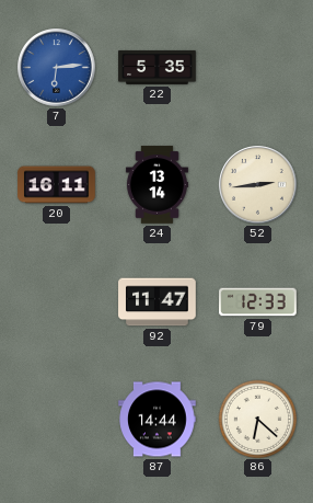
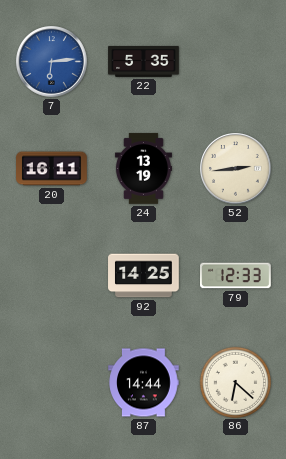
24: 13:14 -> 13:19 (143, 169)
92: 11:47 -> 14:25 (144, 276)
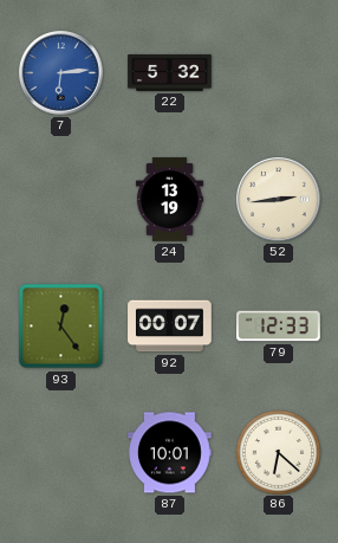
22: 5:35 -> 5:32 (170, 72)
20: 16:11 -> none (52, 169)
93: none -> 12:24 (61, 327)
92: 14:25 -> 00:07 (170, 327)
87: 14:44 -> 10:01 (170, 453)
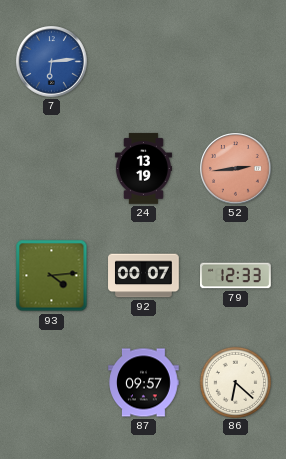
22: 5:32 -> none (170, 72)
52 dial: cream -> salmon (236, 169)
93: 12:24 -> 4:14 (52, 276)
87: 10:01 -> 09:57 (144, 383)
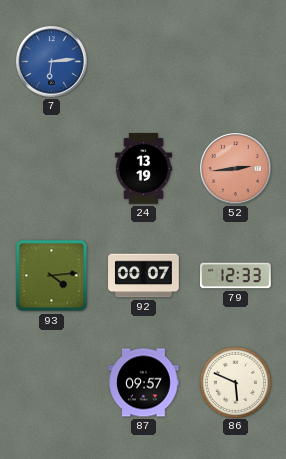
86: 6:22 -> 5:49 (235, 382)
